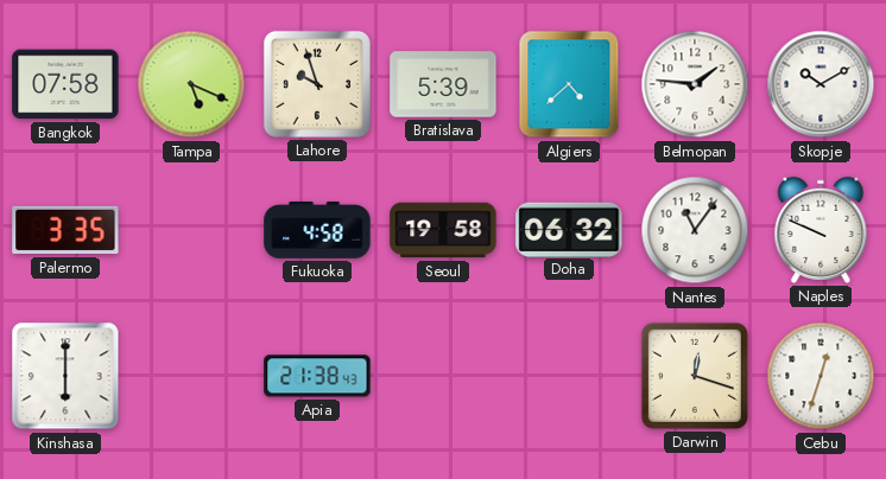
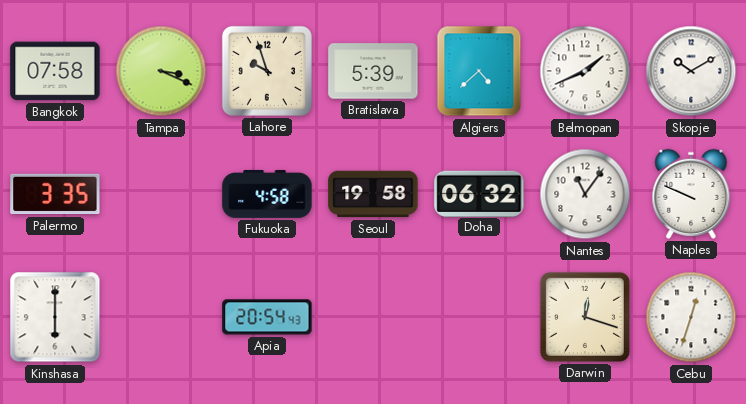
Tampa: 5:19 -> 3:19 (161, 71)
Belmopan: 1:46 -> 1:41 (585, 71)
Apia: 21:38 -> 20:54 (267, 317)
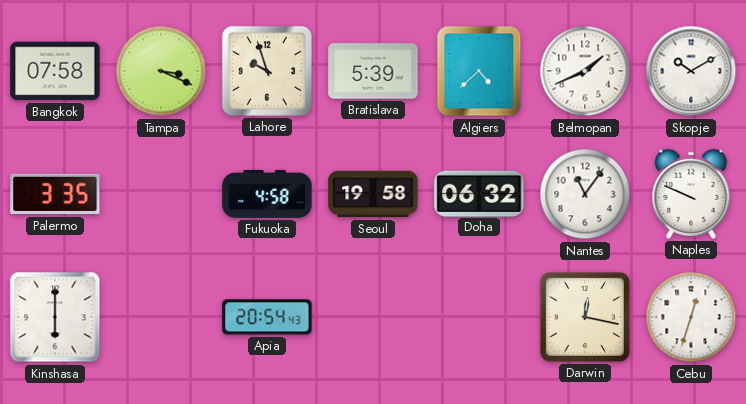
Darwin: 12:18 -> 12:17 (585, 317)
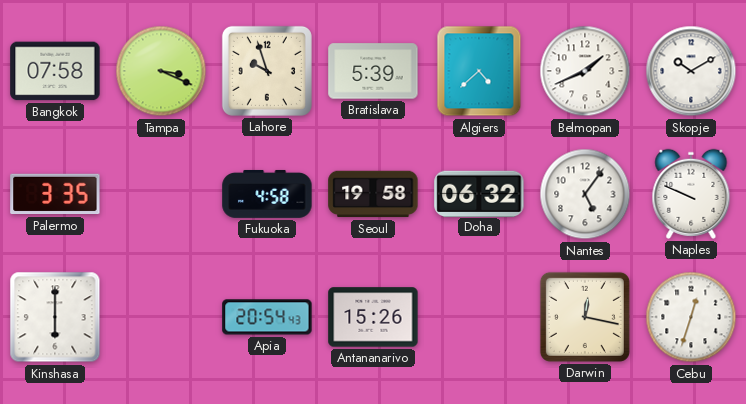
Nantes: 11:06 -> 5:06 (585, 194)
Antananarivo: none -> 15:26 (373, 317)
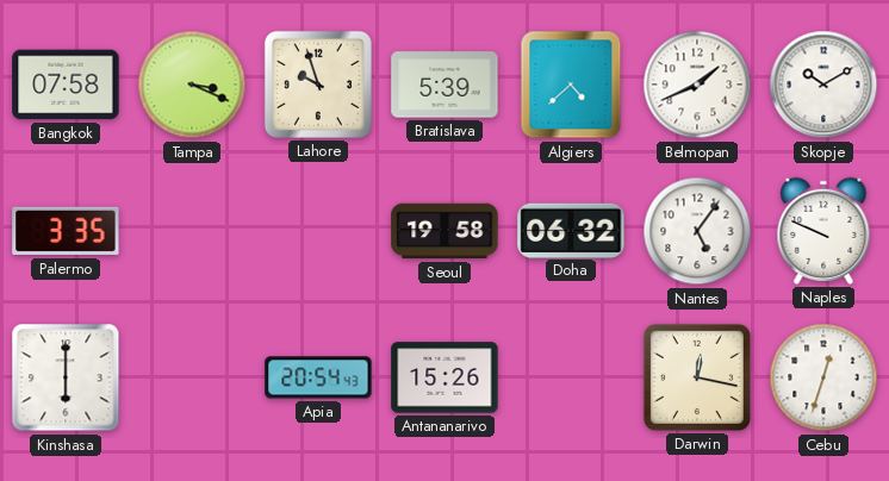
Fukuoka: 4:58 -> none (267, 194)
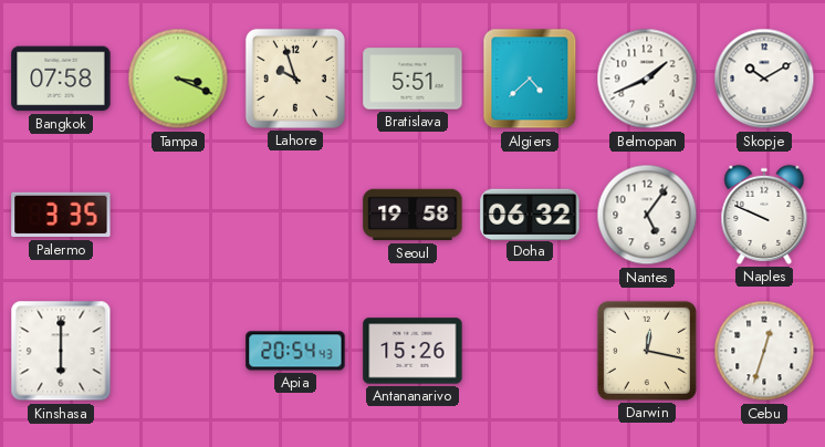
Bratislava: 5:39 -> 5:51 (412, 79)
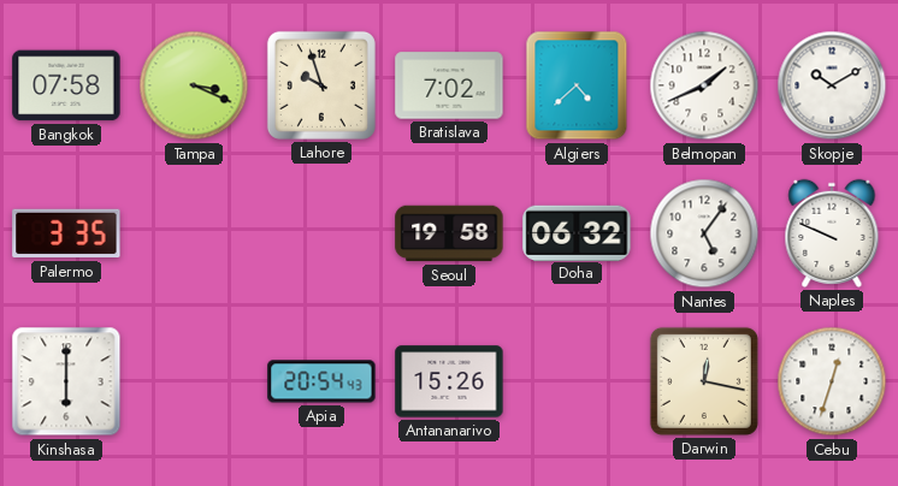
Bratislava: 5:51 -> 7:02 (449, 85)
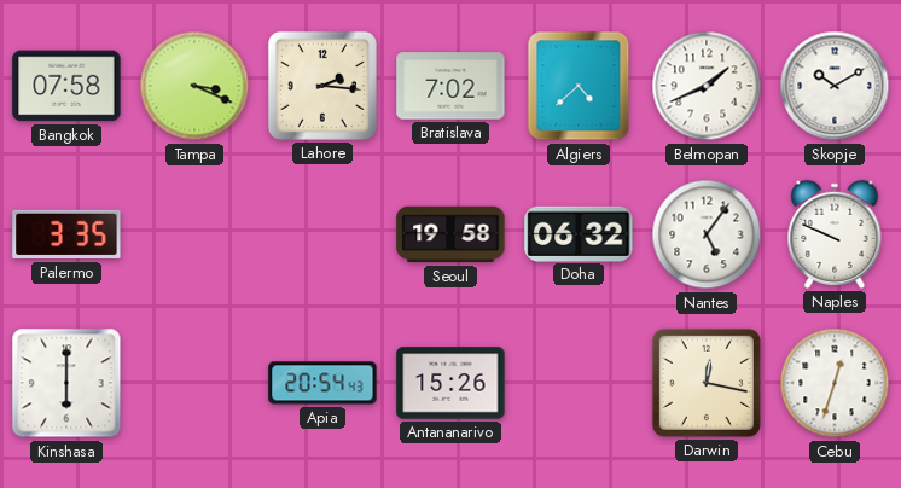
Lahore: 9:57 -> 2:16 (322, 86)
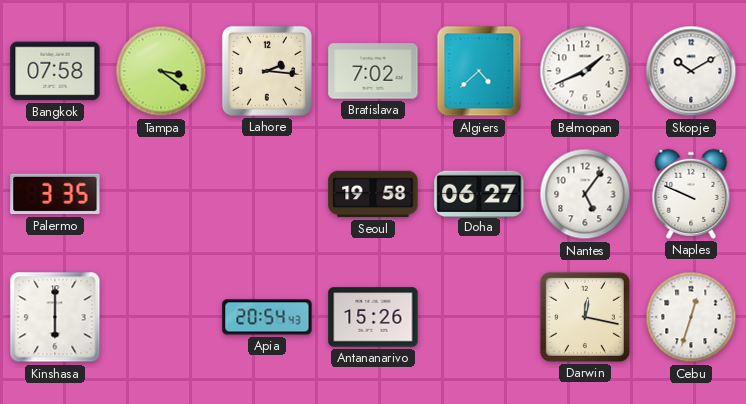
Tampa: 3:19 -> 3:21 (161, 71)
Doha: 06:32 -> 06:27 (479, 193)
